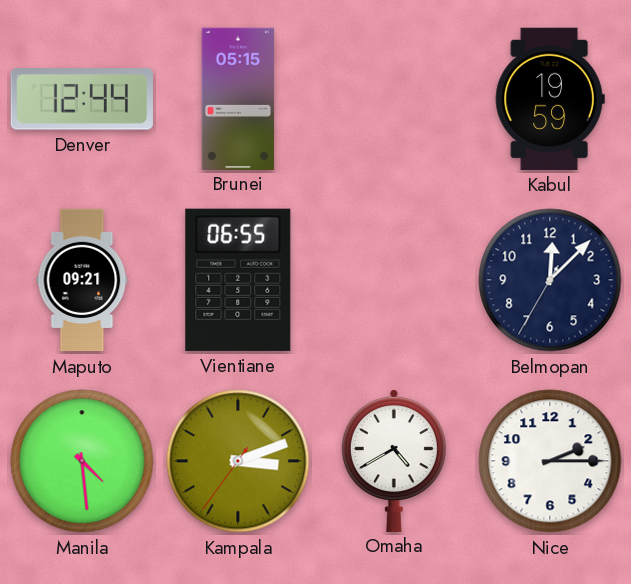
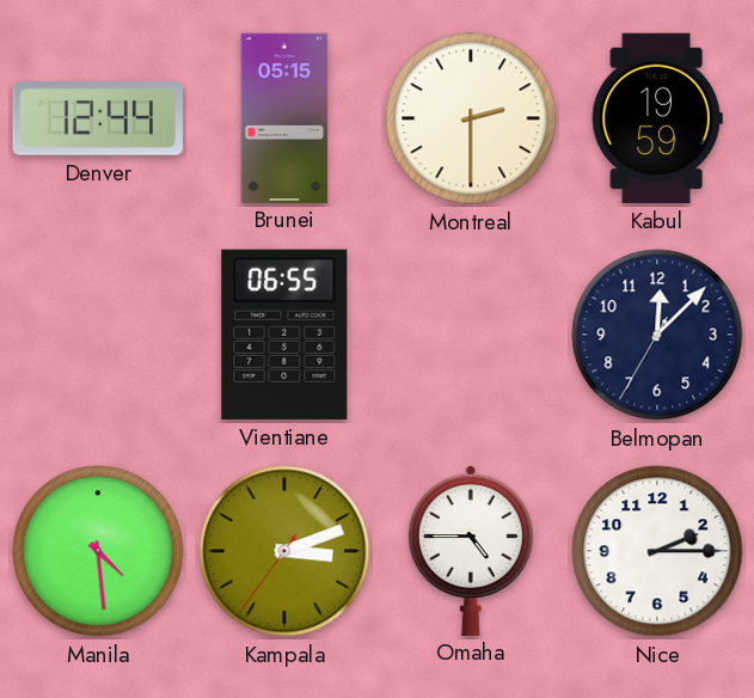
Montreal: none -> 2:30 (471, 118)
Maputo: 09:21 -> none (82, 280)
Omaha: 4:40 -> 4:45 (471, 550)
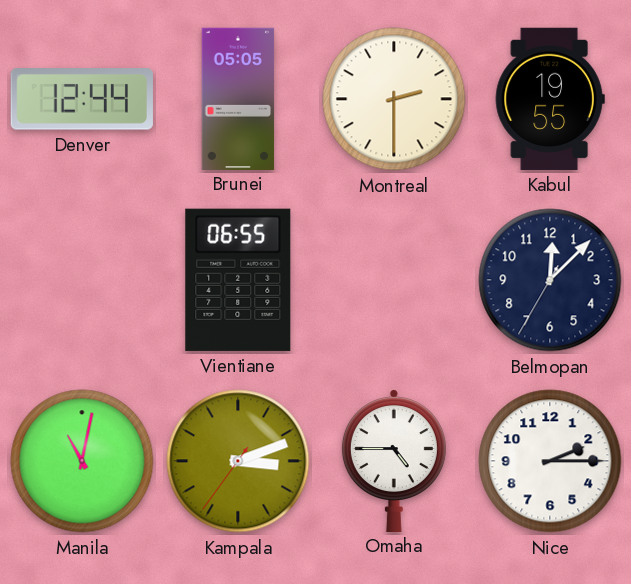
Brunei: 05:15 -> 05:05 (238, 98)
Kabul: 19:59 -> 19:55 (550, 99)
Manila: 4:29 -> 11:02 (82, 461)
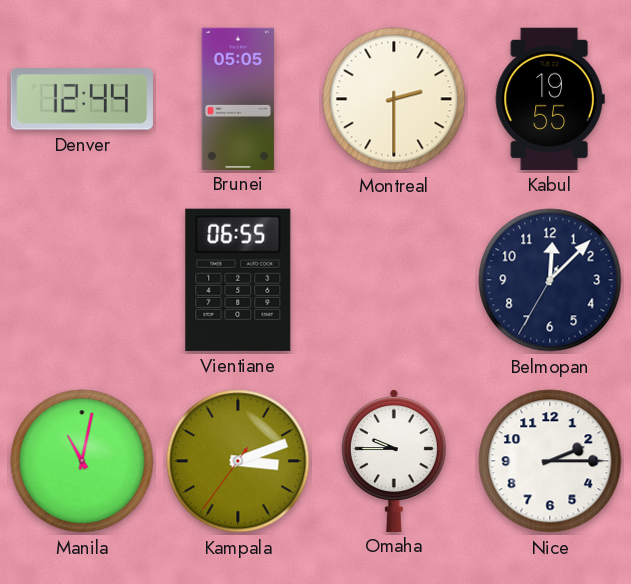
Omaha: 4:45 -> 9:45 (394, 460)
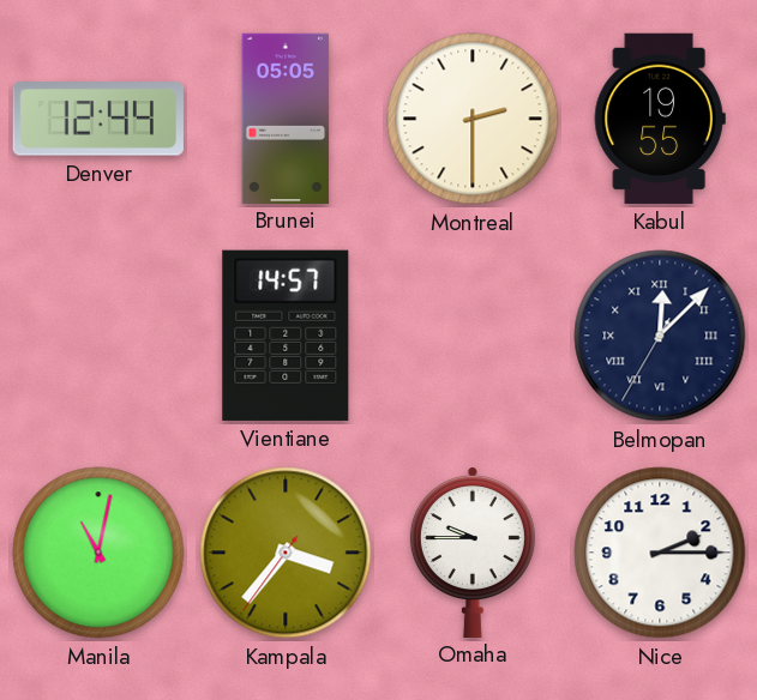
Vientiane: 06:55 -> 14:57 (286, 336)
Belmopan numerals: Arabic -> Roman (660, 336)
Kampala: 3:11 -> 3:36 (286, 553)
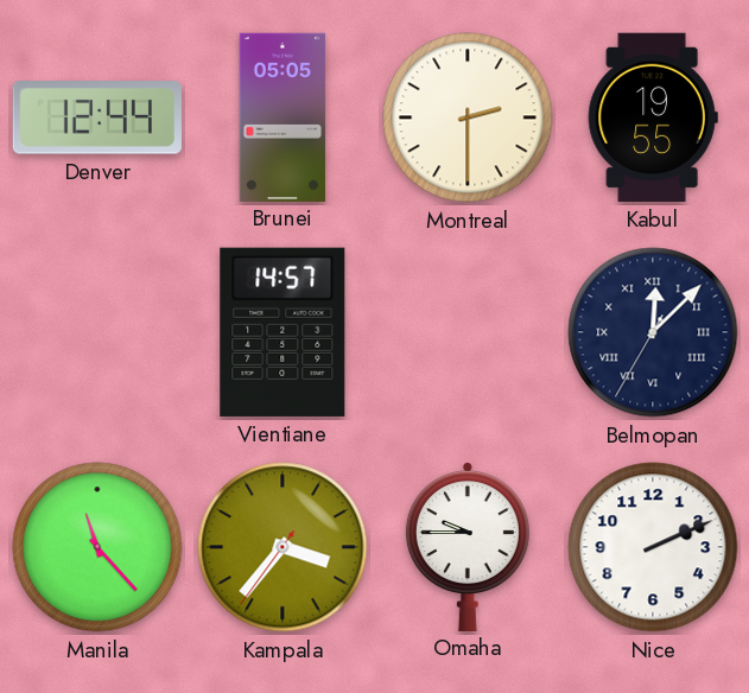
Manila: 11:02 -> 11:23 (97, 547)
Nice: 2:15 -> 2:11 (653, 547)
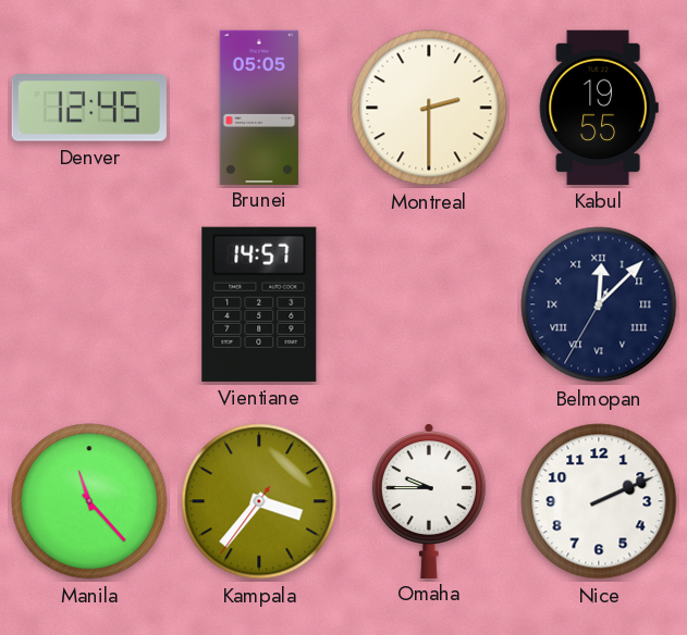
Denver: 12:44 -> 12:45 (89, 108)
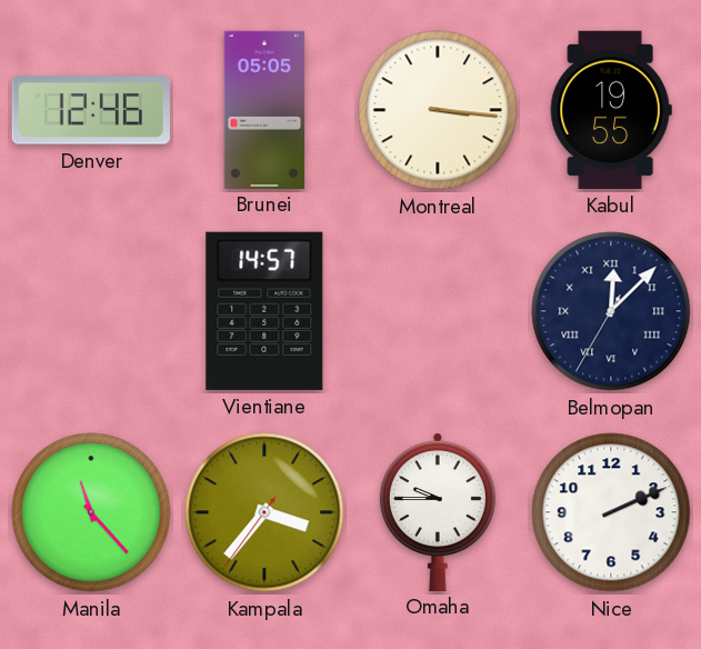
Denver: 12:45 -> 12:46 (91, 110)
Montreal: 2:30 -> 3:16 (438, 110)
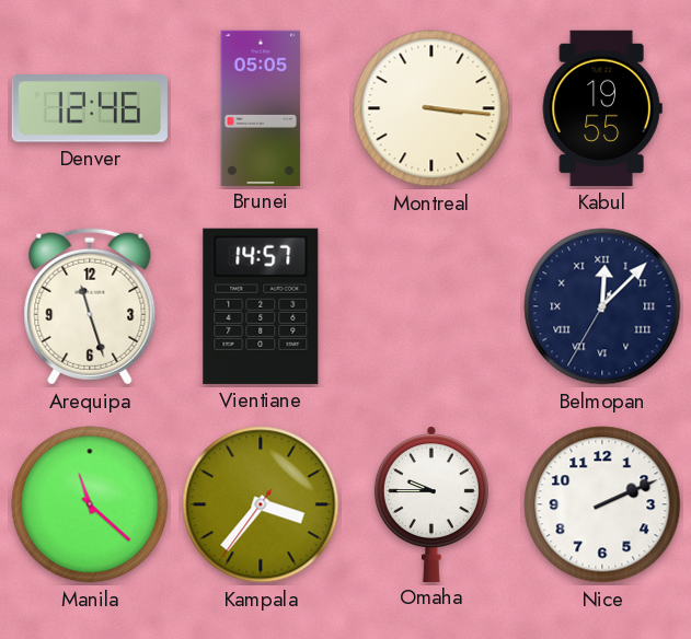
Arequipa: none -> 11:27 (90, 306)
Manila: 11:23 -> 11:22 (90, 504)
